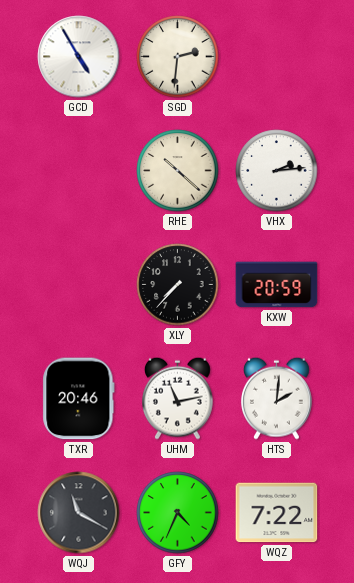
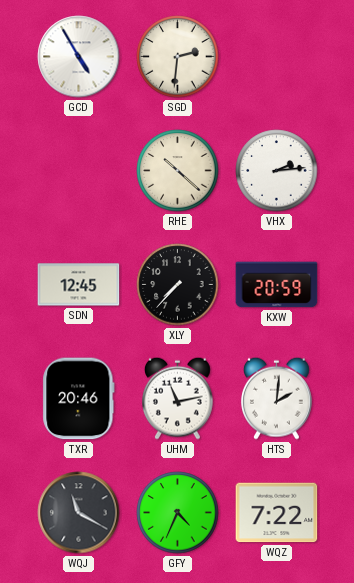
SDN: none -> 12:45 (79, 285)
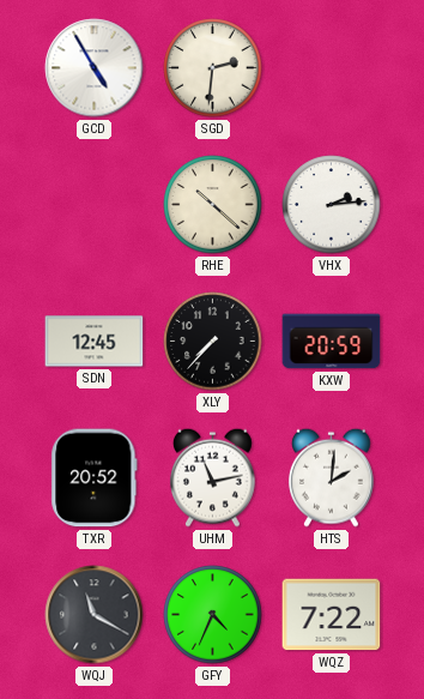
TXR: 20:46 -> 20:52 (95, 478)
